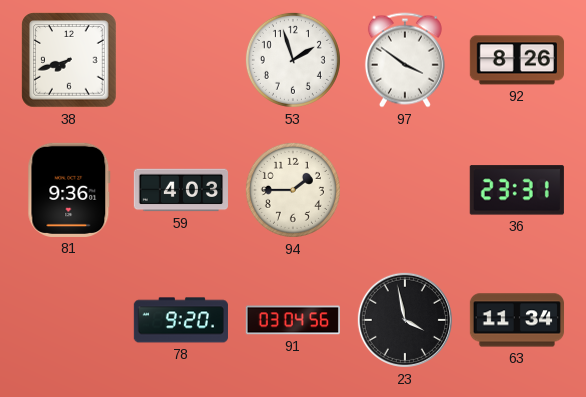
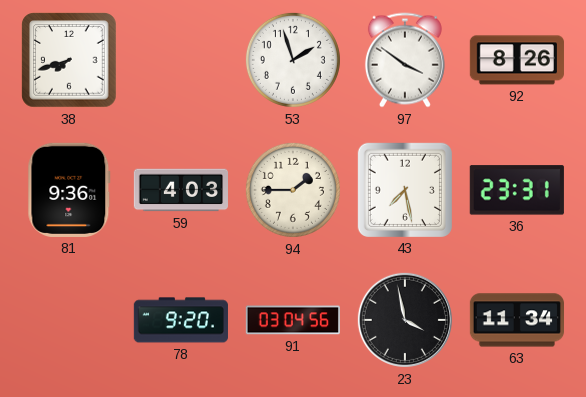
43: none -> 7:28 (405, 190)
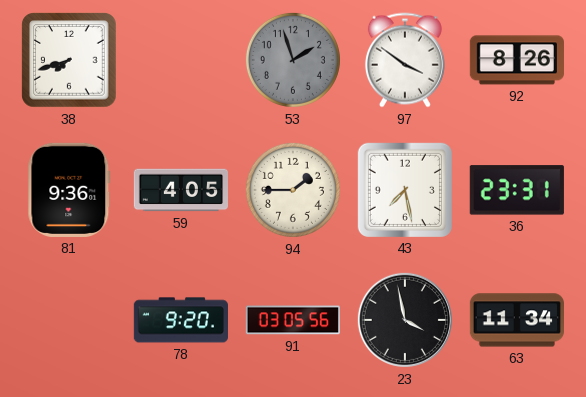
53 dial: white -> grey (293, 60)
59: 4:03 -> 4:05 (180, 190)
91: 03:04 -> 03:05 (293, 320)
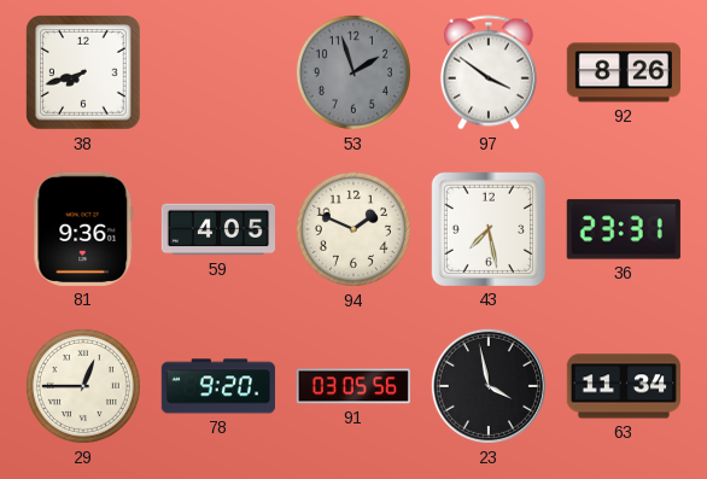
94: 1:45 -> 1:49 (353, 229)
29: none -> 12:45 (83, 386)
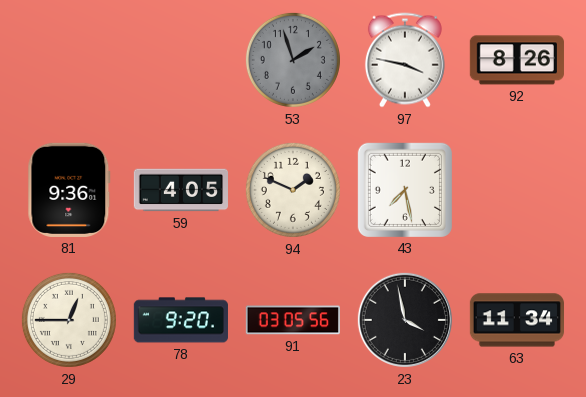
38: 7:42 -> none (83, 72)
97: 3:51 -> 3:47 (405, 60)
36: 23:31 -> none (624, 229)
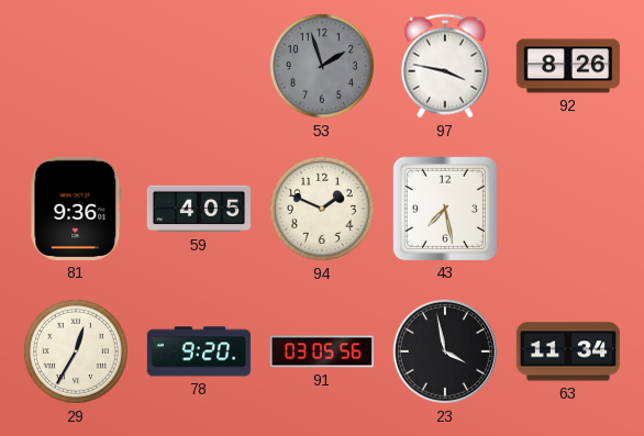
29: 12:45 -> 12:35 (76, 351)
